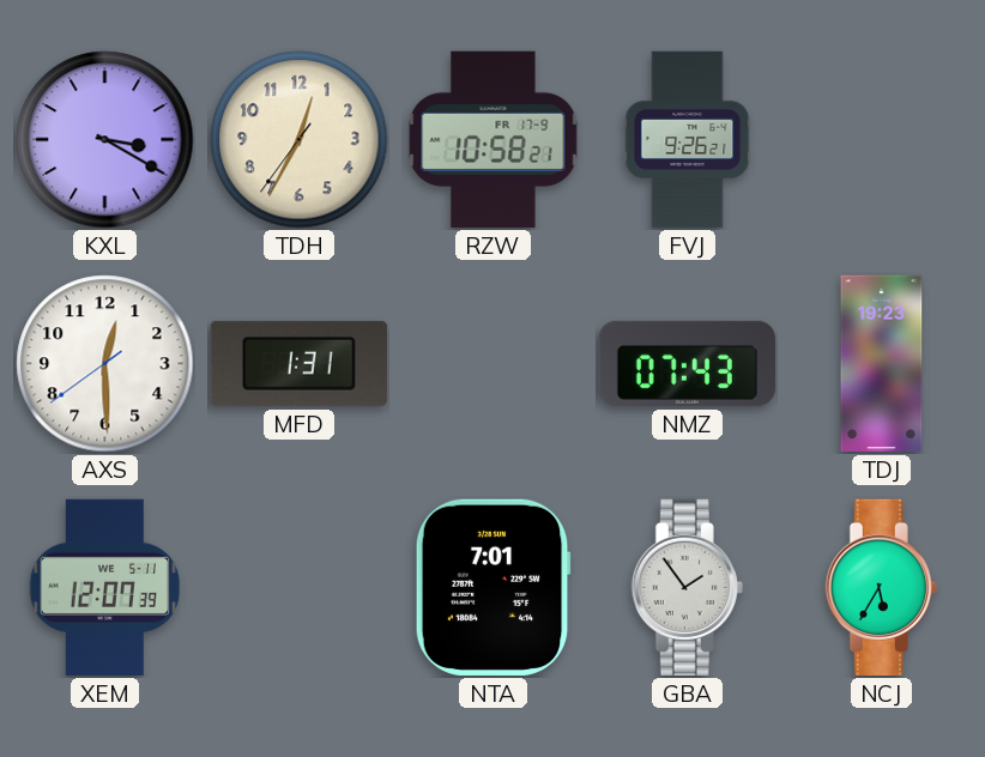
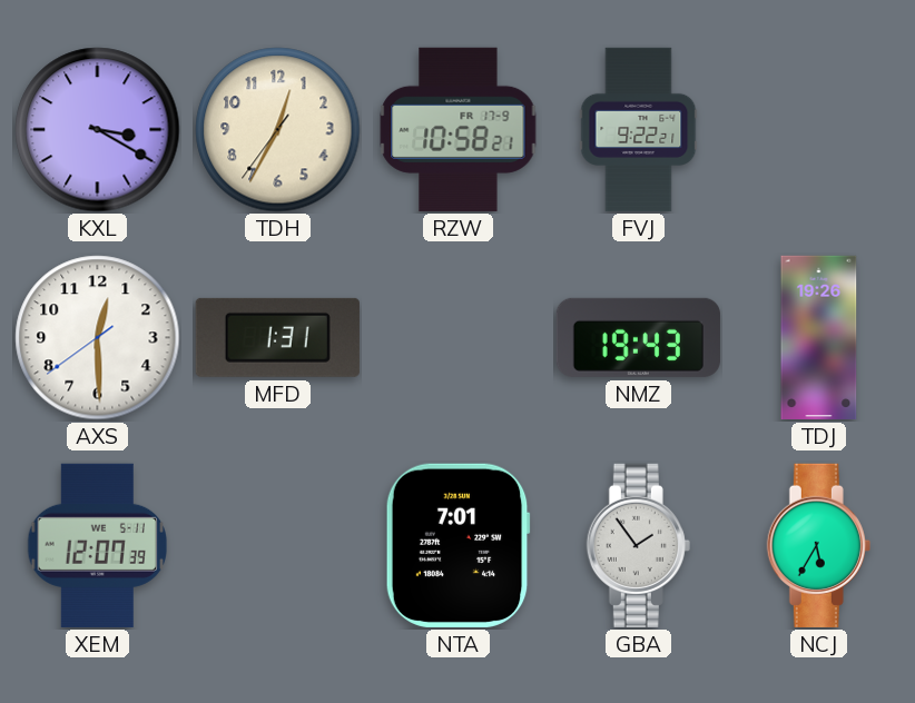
FVJ: 9:26 -> 9:22 (639, 130)
NMZ: 07:43 -> 19:43 (638, 337)
TDJ: 19:23 -> 19:26 (819, 338)
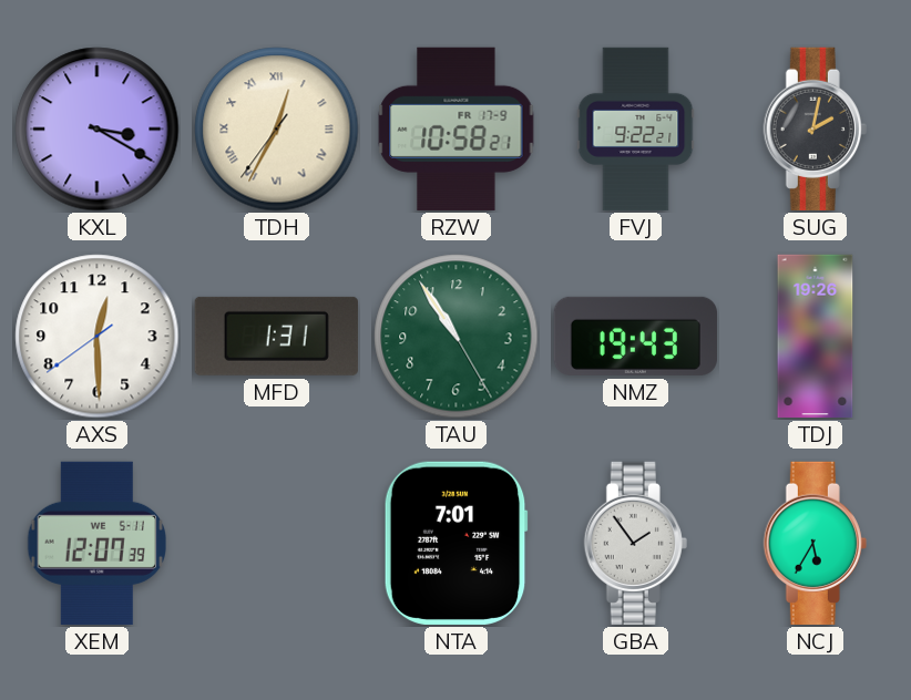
TDH numerals: Arabic -> Roman (277, 130)
SUG: none -> 2:02 (815, 128)
TAU: none -> 10:54 (457, 337)
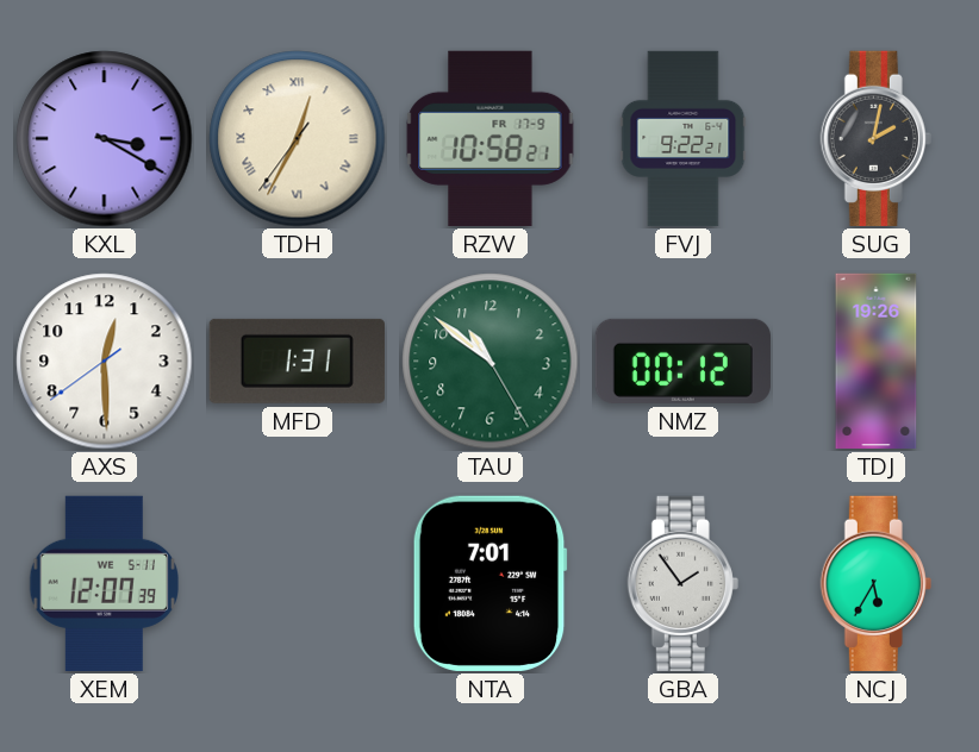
TAU: 10:54 -> 10:51 (491, 362)
NMZ: 19:43 -> 00:12 (682, 361)
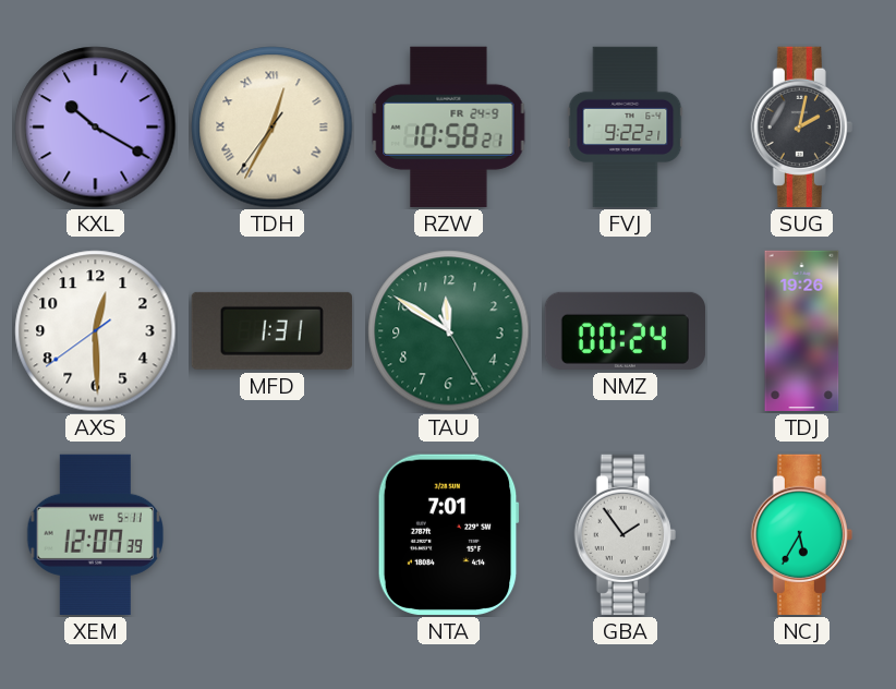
KXL: 3:20 -> 10:20 (96, 128)
RZW date: FR 17-9 -> FR 24-9 (449, 126)
TAU: 10:51 -> 11:50 (449, 331)
NMZ: 00:12 -> 00:24 (625, 330)
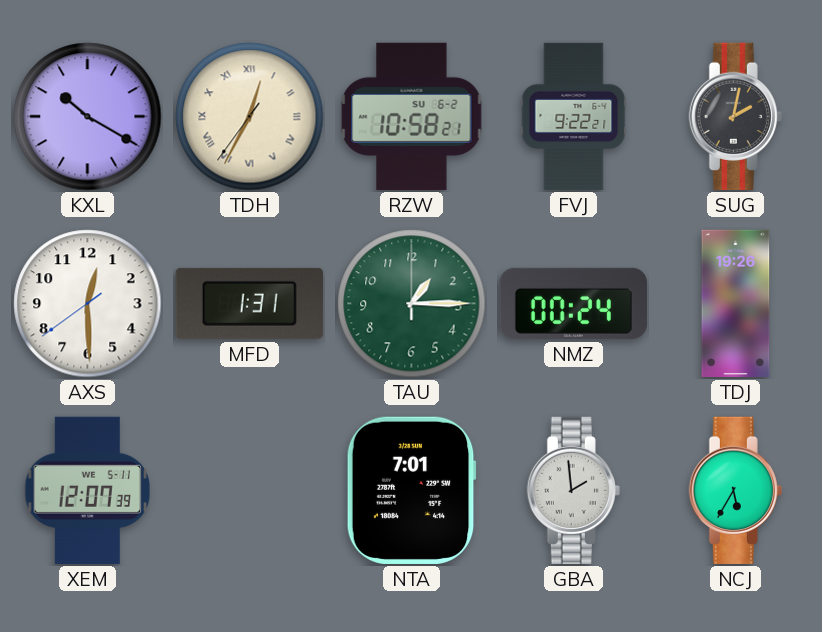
RZW date: FR 24-9 -> SU 6-2 (412, 116)
TAU: 11:50 -> 1:15 (412, 304)
GBA: 1:54 -> 1:59 (573, 490)
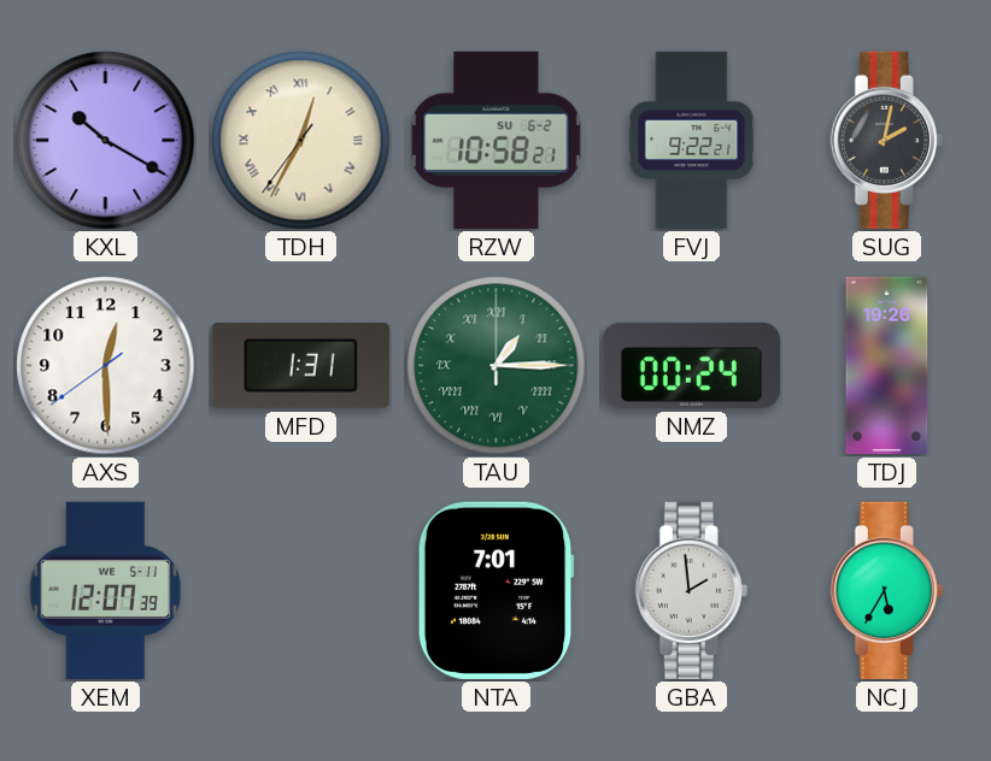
TAU numerals: Arabic -> Roman (497, 366)
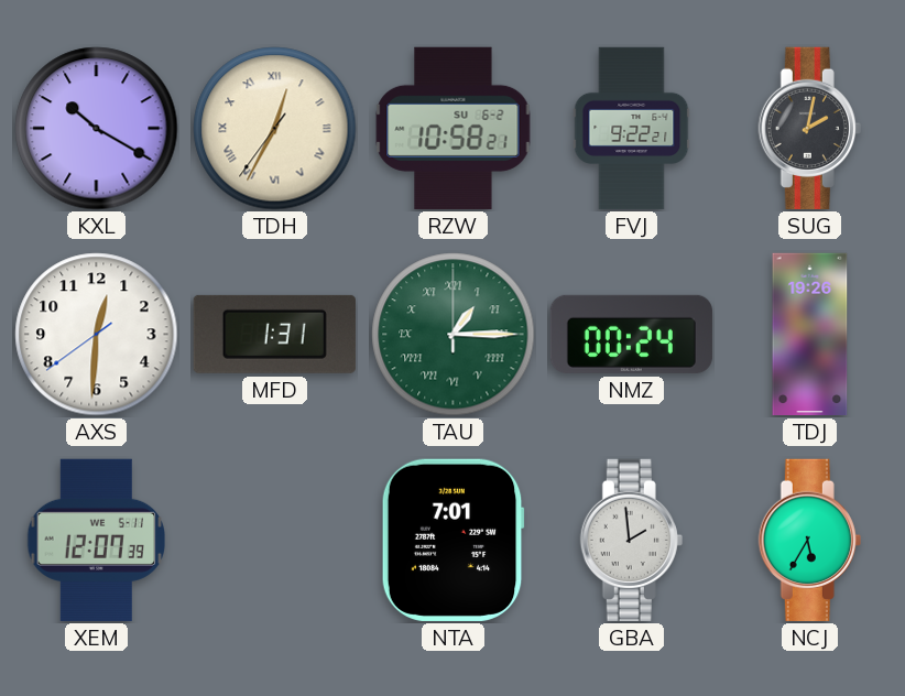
AXS: 12:29 -> 12:30 (97, 335)
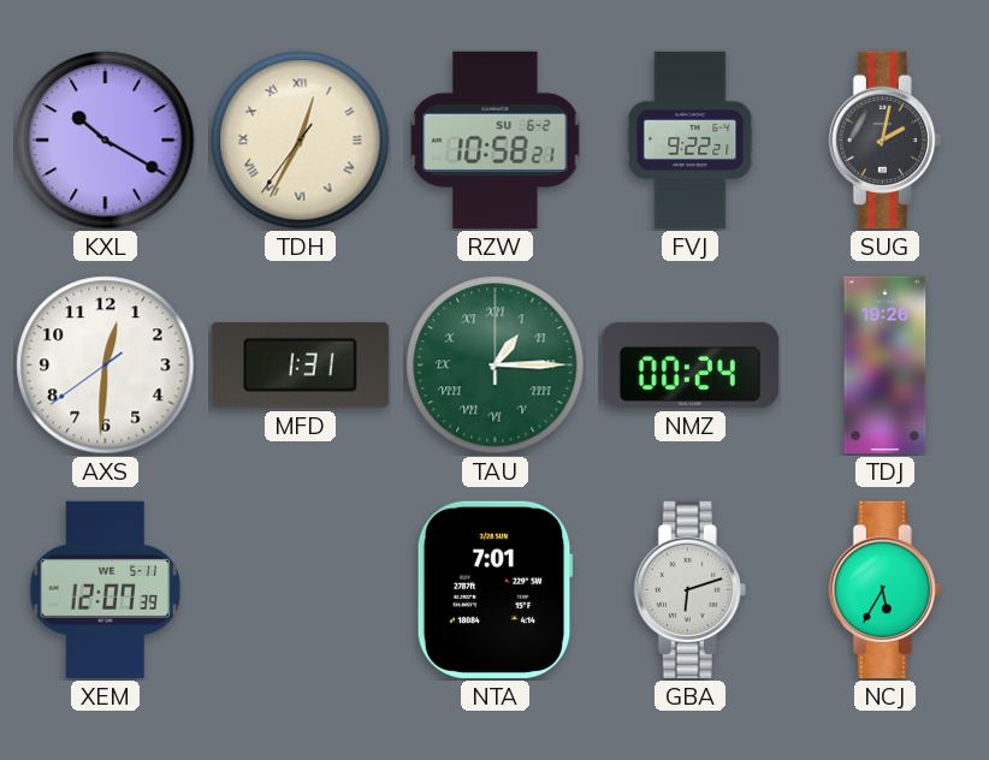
GBA: 1:59 -> 6:12 (689, 589)
